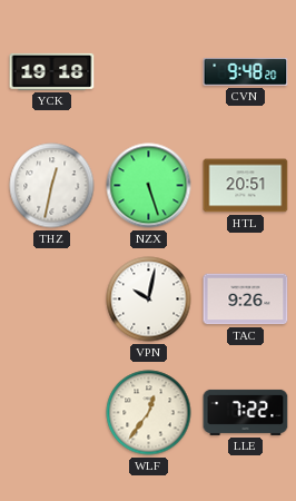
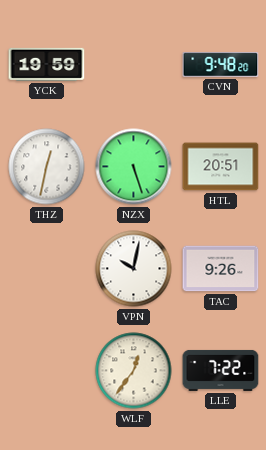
YCK: 19:18 -> 19:59 (47, 64)
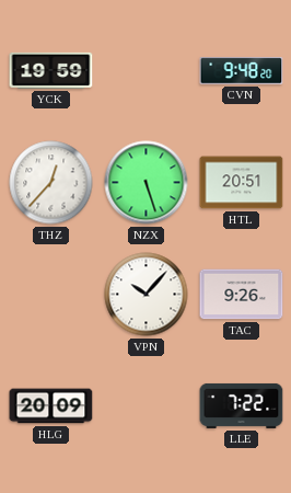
THZ: 12:32 -> 12:37 (51, 183)
VPN: 10:02 -> 10:07 (147, 295)
HLG: none -> 20:09 (51, 406)
WLF: 12:36 -> none (134, 371)
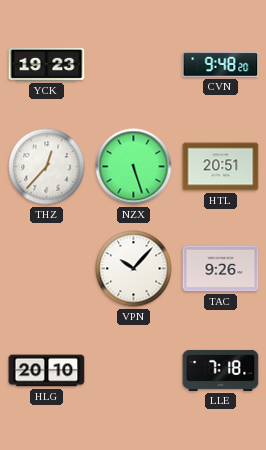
YCK: 19:59 -> 19:23 (47, 64)
HLG: 20:09 -> 20:10 (47, 371)
LLE: 7:22 -> 7:18 (221, 370)
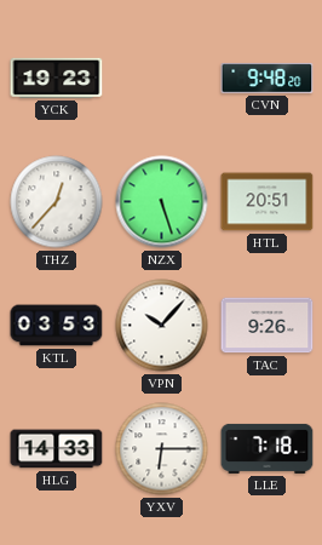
KTL: none -> 03:53 (57, 326)
HLG: 20:10 -> 14:33 (57, 449)
YXV: none -> 6:15 (162, 449)
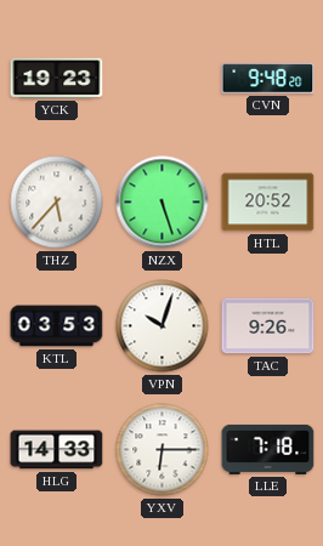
THZ: 12:37 -> 5:37 (57, 203)
HTL: 20:51 -> 20:52 (268, 203)
VPN: 10:07 -> 10:03 (163, 326)
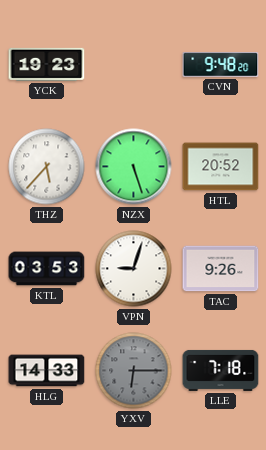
VPN: 10:03 -> 9:03 (134, 269)
YXV dial: white -> grey (134, 371)
